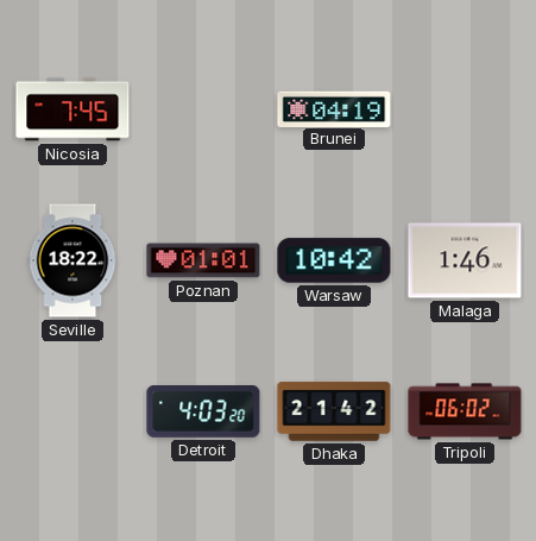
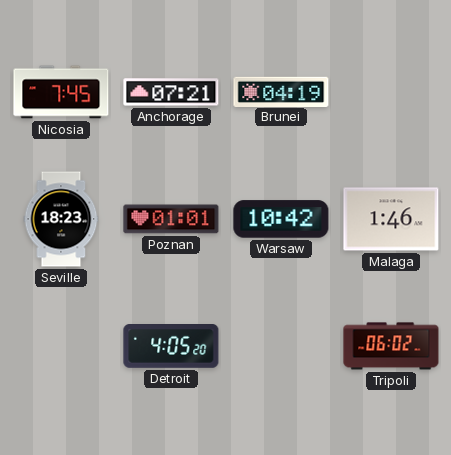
Anchorage: none -> 07:21 (171, 92)
Seville: 18:22 -> 18:23 (61, 219)
Detroit: 4:03 -> 4:05 (171, 347)
Dhaka: 21:42 -> none (334, 411)
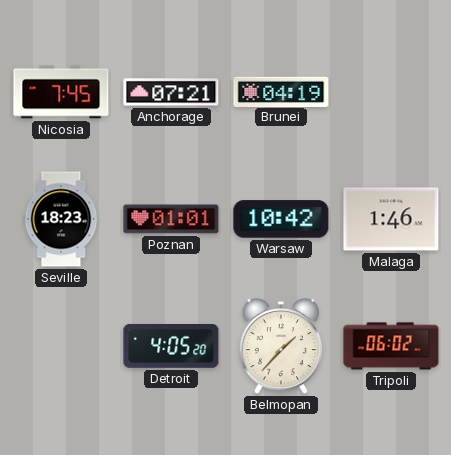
Belmopan: none -> 1:37 (281, 346)
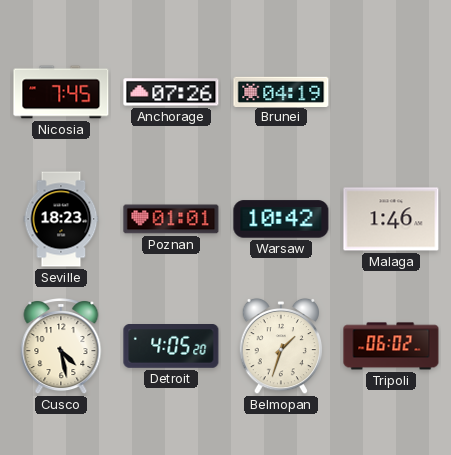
Anchorage: 07:21 -> 07:26 (171, 92)
Cusco: none -> 4:28 (61, 347)
Belmopan: 1:37 -> 1:33 (281, 346)
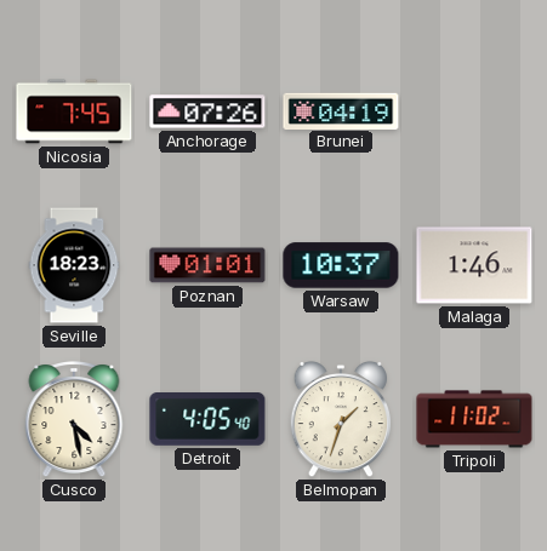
Warsaw: 10:42 -> 10:37 (341, 265)
Detroit: 4:05:20 -> 4:05:40 (207, 420)
Tripoli: 06:02 -> 11:02 (474, 419)
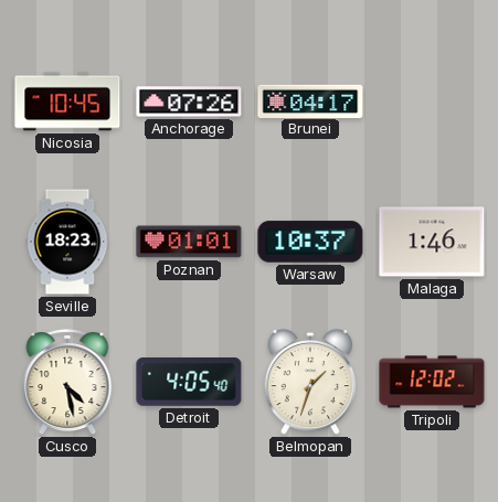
Nicosia: 7:45 -> 10:45 (67, 102)
Brunei: 04:19 -> 04:17 (310, 100)
Tripoli: 11:02 -> 12:02 (432, 382)
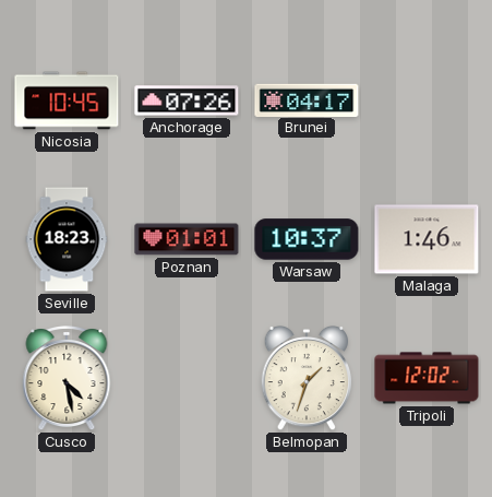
Detroit: 4:05 -> none (189, 383)
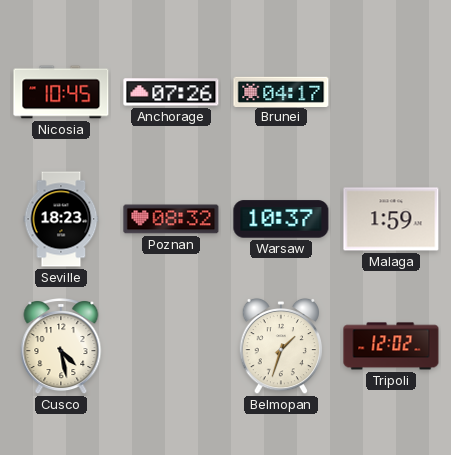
Poznan: 01:01 -> 08:32 (171, 219)
Malaga: 1:46 -> 1:59 (391, 219)
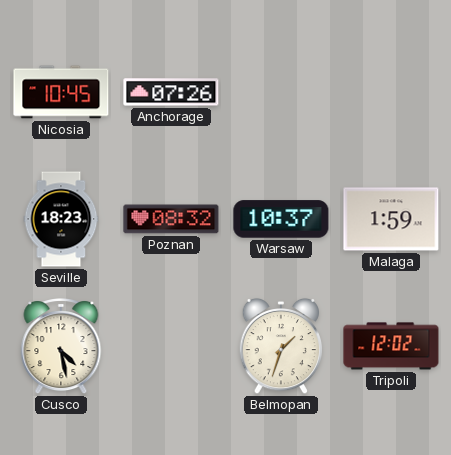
Brunei: 04:17 -> none (281, 91)
